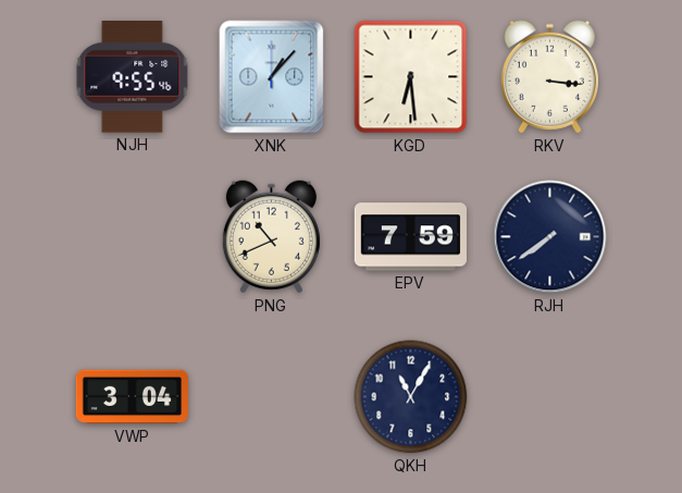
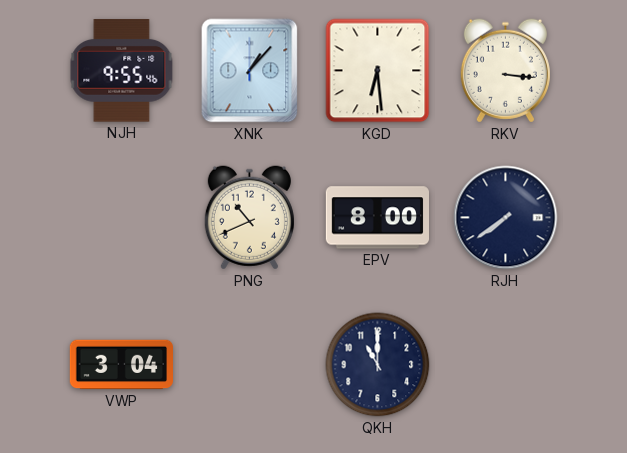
EPV: 7:59 -> 8:00 (377, 218)
QKH: 11:05 -> 11:00 (378, 365)
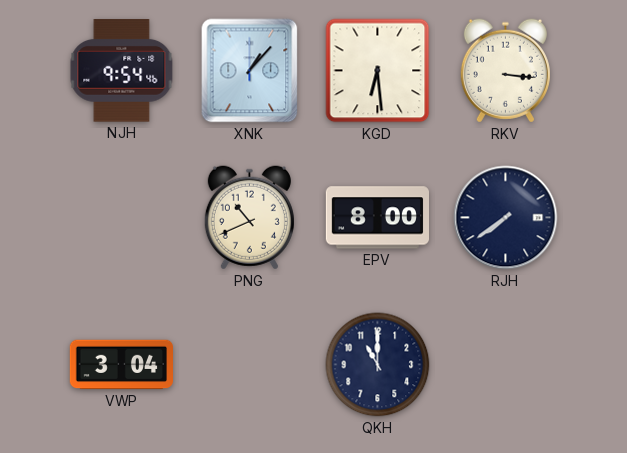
NJH: 9:55 -> 9:54 (122, 71)
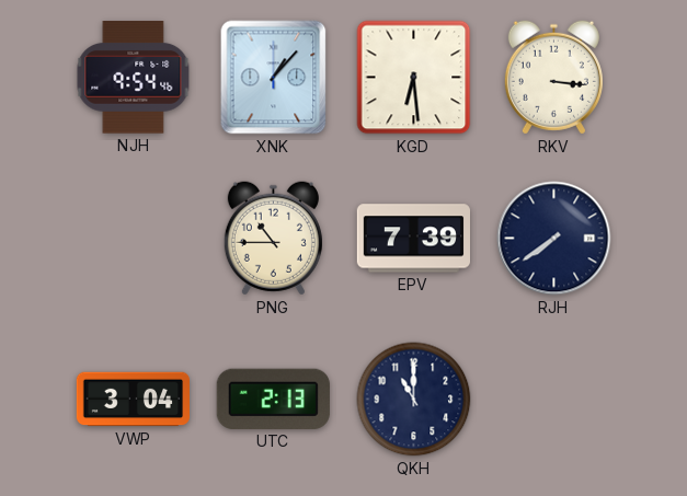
PNG: 10:41 -> 10:45 (273, 239)
EPV: 8:00 -> 7:39 (413, 239)
UTC: none -> 2:13 (273, 399)
